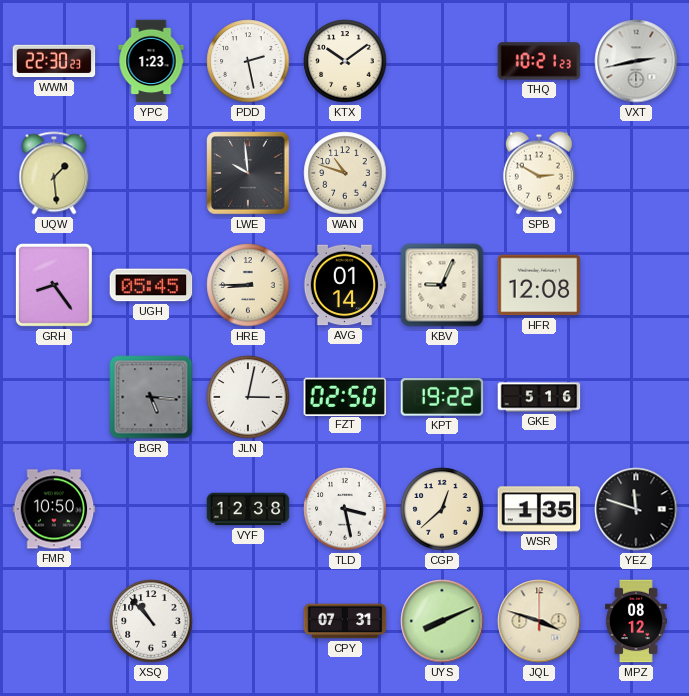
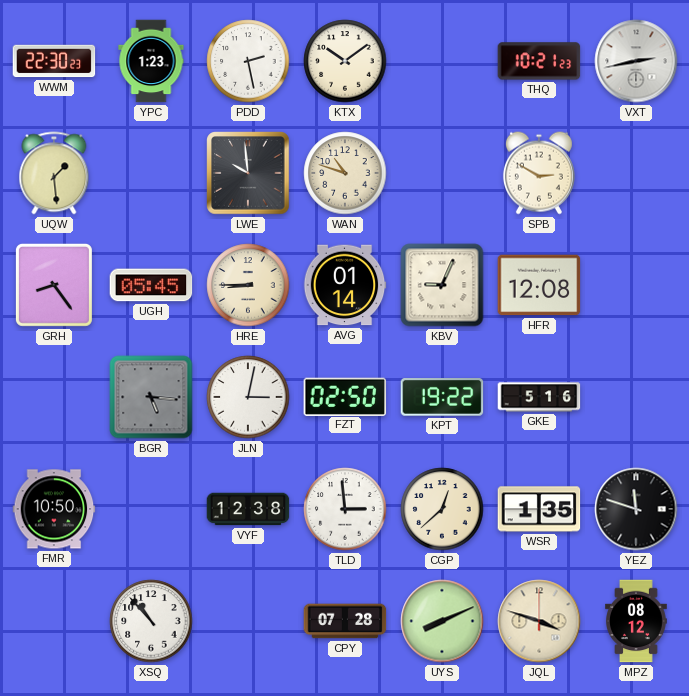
TLD: 3:28 -> 2:59 (345, 509)
CPY: 07:31 -> 07:28 (345, 621)
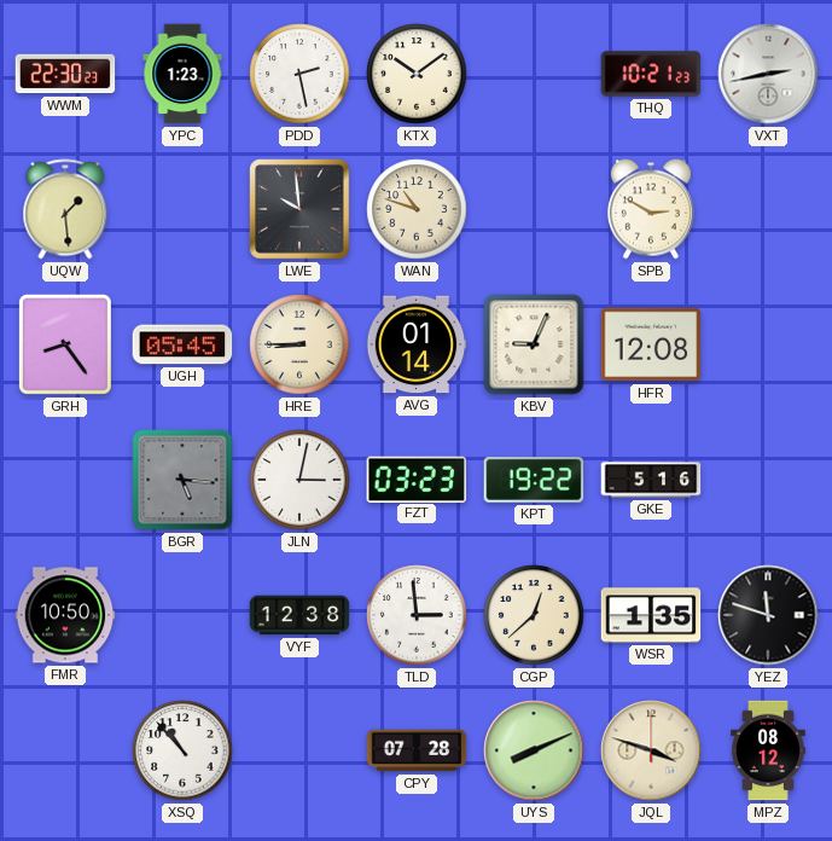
FZT: 02:50 -> 03:23 (417, 478)
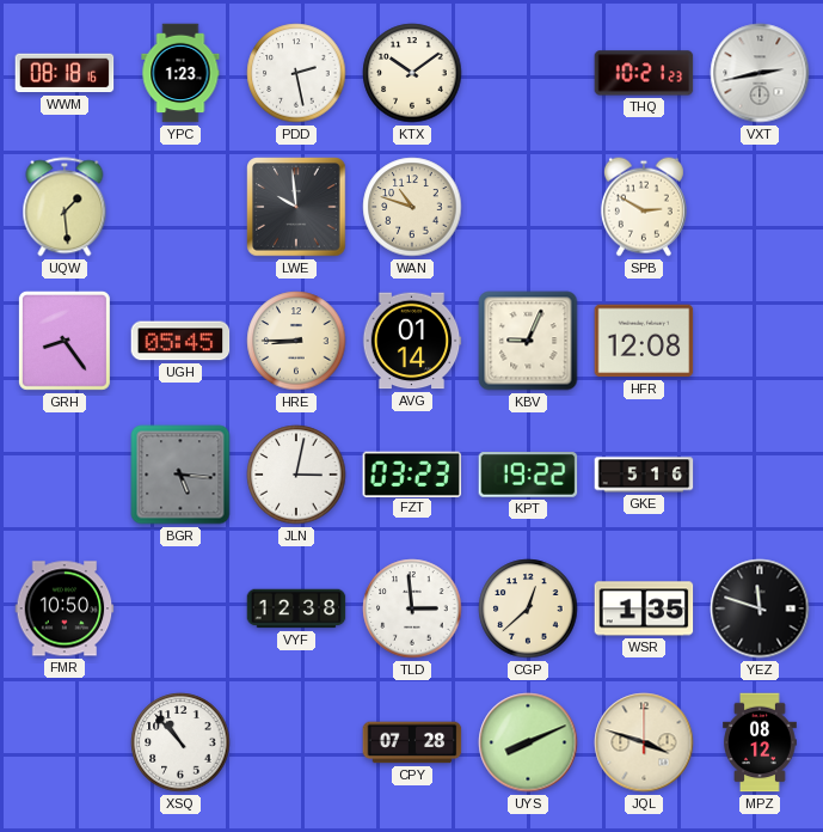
WWM: 22:30 -> 08:18 (65, 73)
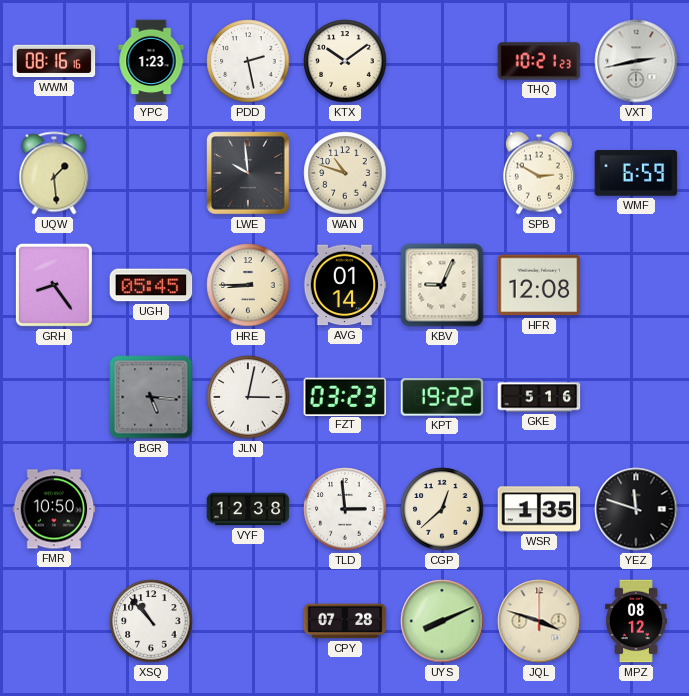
WWM: 08:18 -> 08:16 (54, 61)
WMF: none -> 6:59 (636, 173)
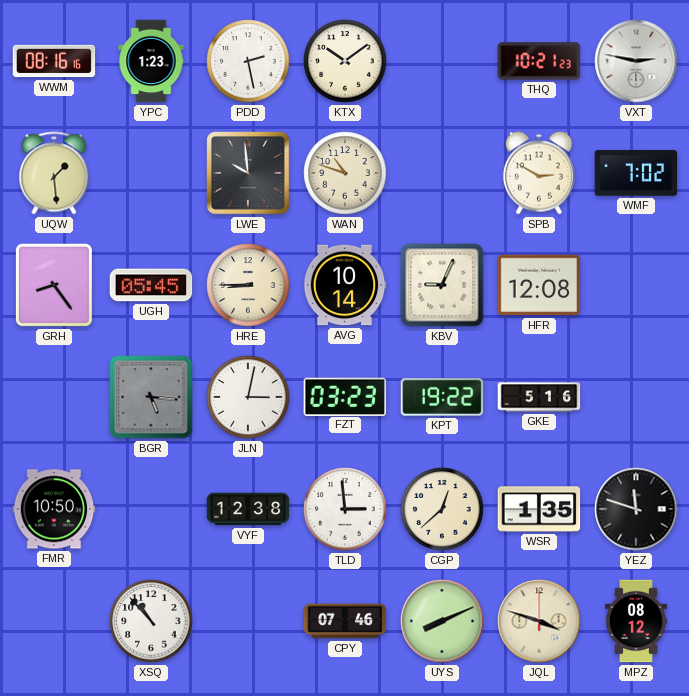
VXT: 2:43 -> 2:47 (636, 61)
WMF: 6:59 -> 7:02 (636, 173)
AVG: 01:14 -> 10:14 (345, 285)
CPY: 07:28 -> 07:46 (345, 621)
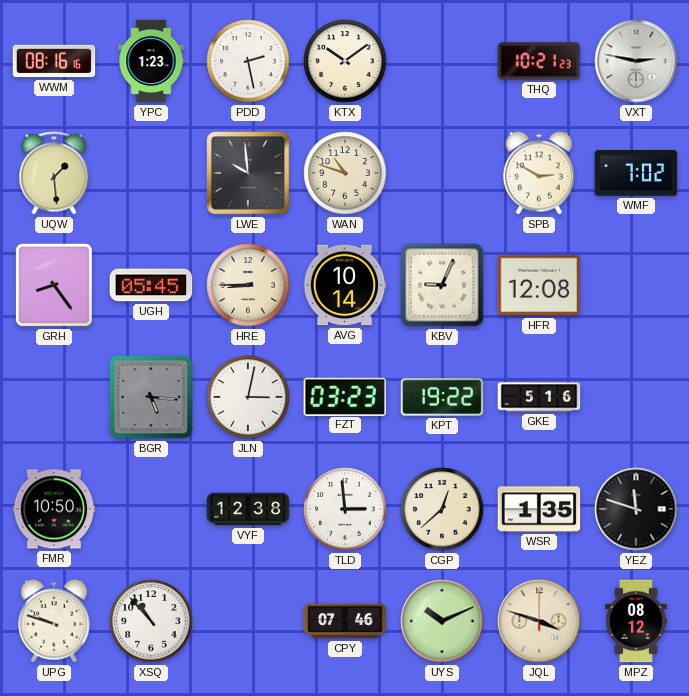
UPG: none -> 9:48 (54, 621)
UYS: 8:11 -> 10:11 (442, 621)
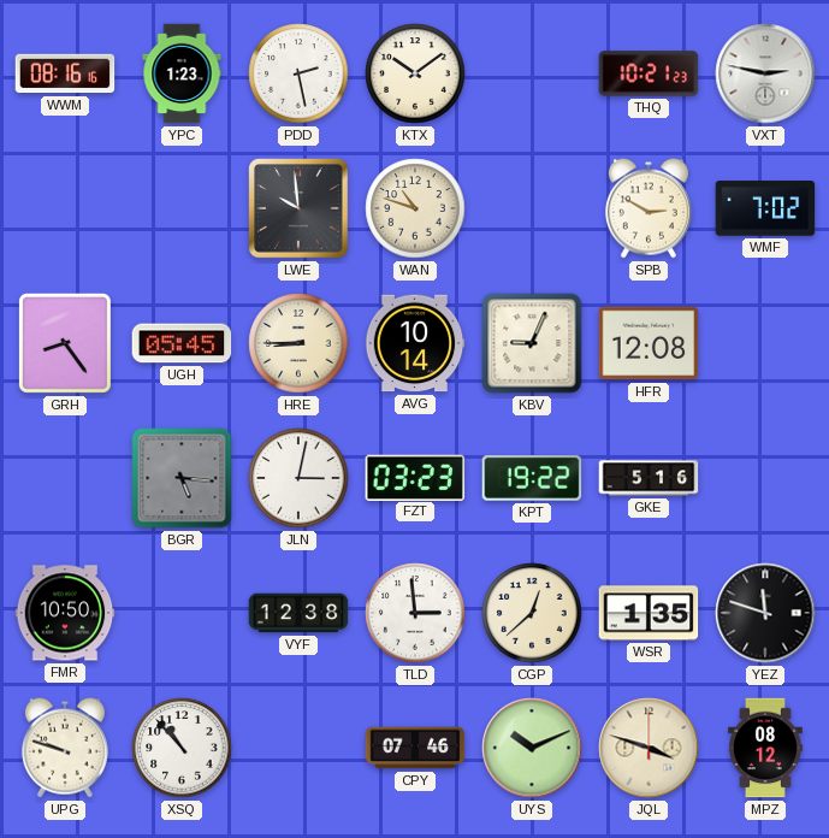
UQW: 1:29 -> none (54, 173)
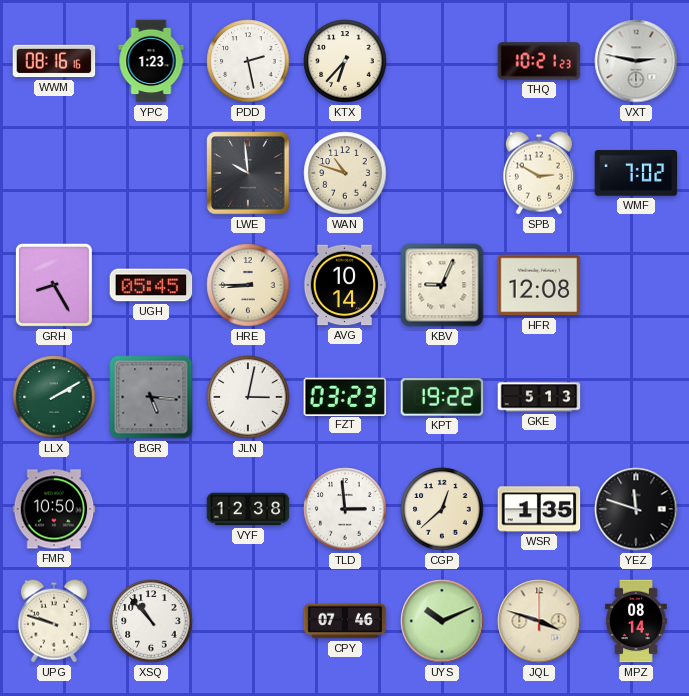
KTX: 10:09 -> 6:37 (345, 61)
GRH: 8:24 -> 8:25 (54, 285)
LLX: none -> 2:10 (54, 397)
GKE: 5:16 -> 5:13 (539, 397)
MPZ: 08:12 -> 08:14 (636, 621)
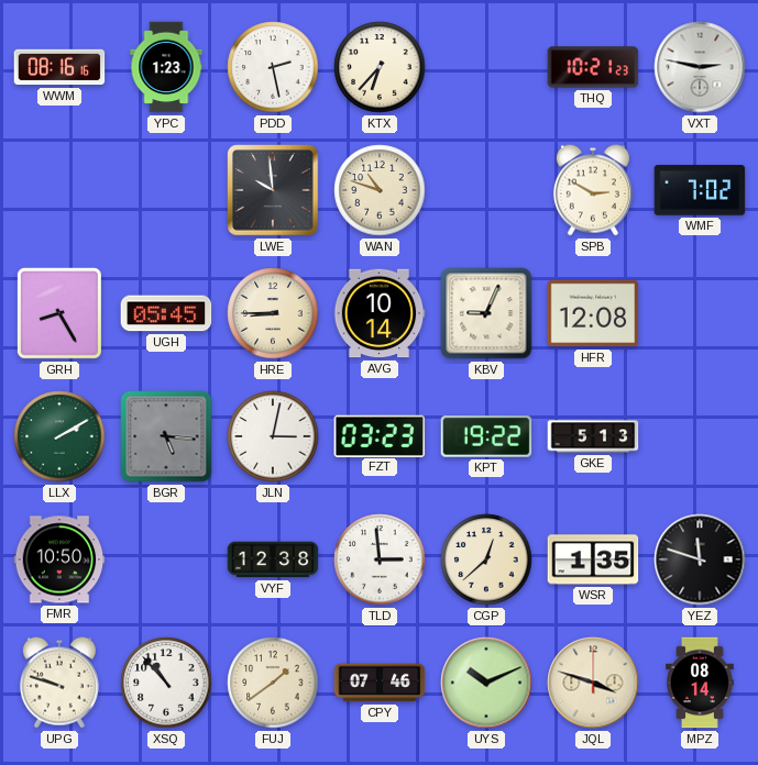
FUJ: none -> 1:39 (273, 683)
